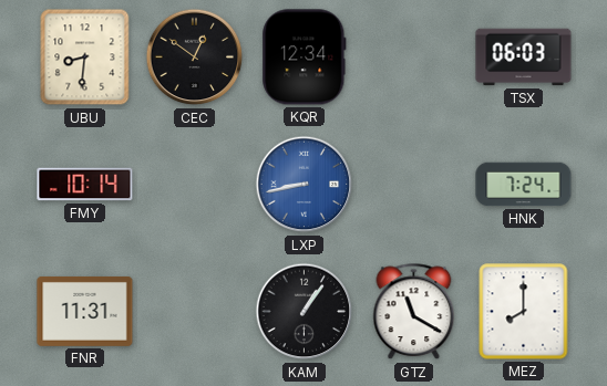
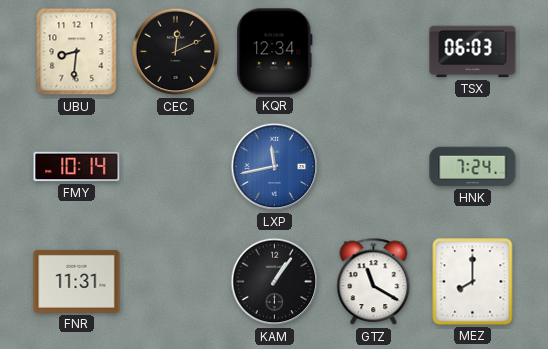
CEC: 12:51 -> 12:11 (176, 52)
LXP: 8:43 -> 11:43 (275, 167)
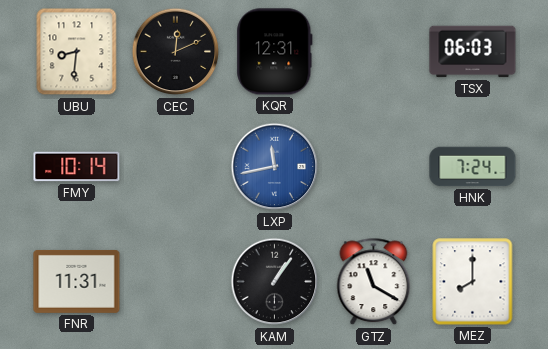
KQR: 12:34 -> 12:31 (275, 52)
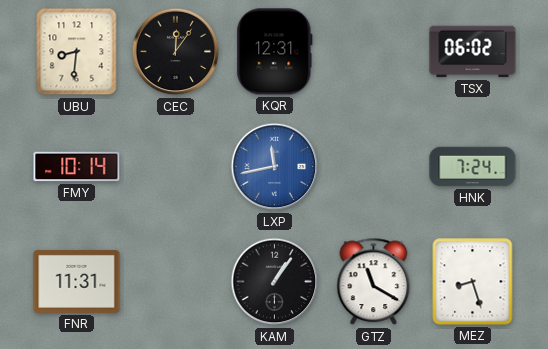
CEC: 12:11 -> 12:06 (176, 52)
TSX: 06:03 -> 06:02 (473, 52)
MEZ: 8:00 -> 8:27 (473, 282)
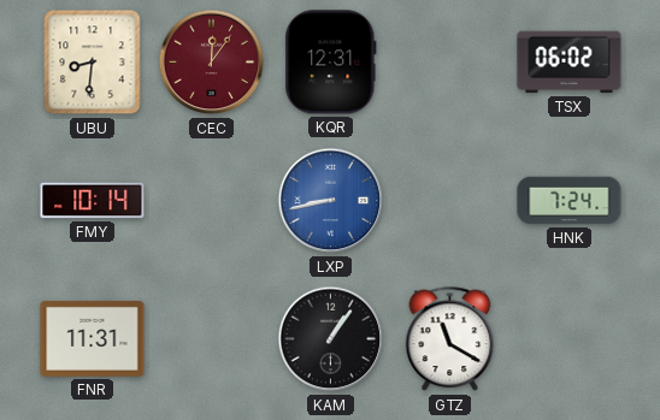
CEC dial: black -> burgundy (212, 63)
LXP: 11:43 -> 8:43 (331, 201)
MEZ: 8:27 -> none (473, 282)
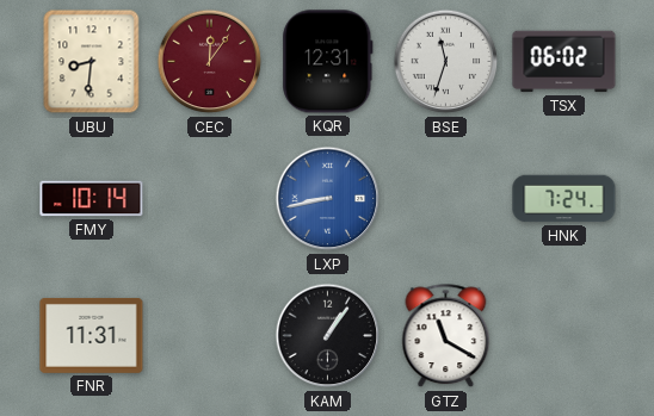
BSE: none -> 11:33 (446, 62)
